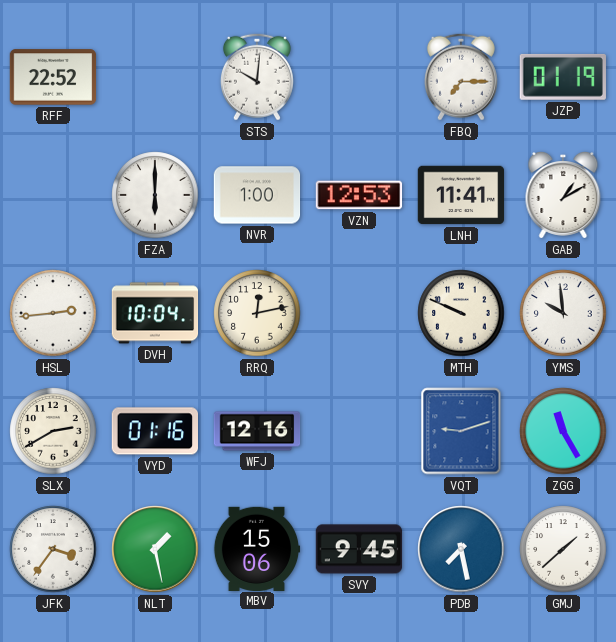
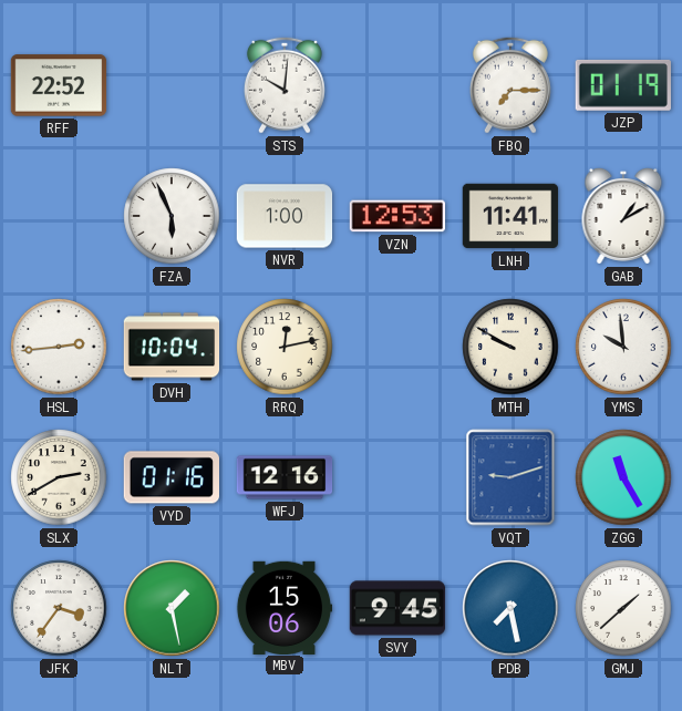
FZA: 6:00 -> 5:56 (172, 216)
MTH: 9:49 -> 9:50 (510, 347)
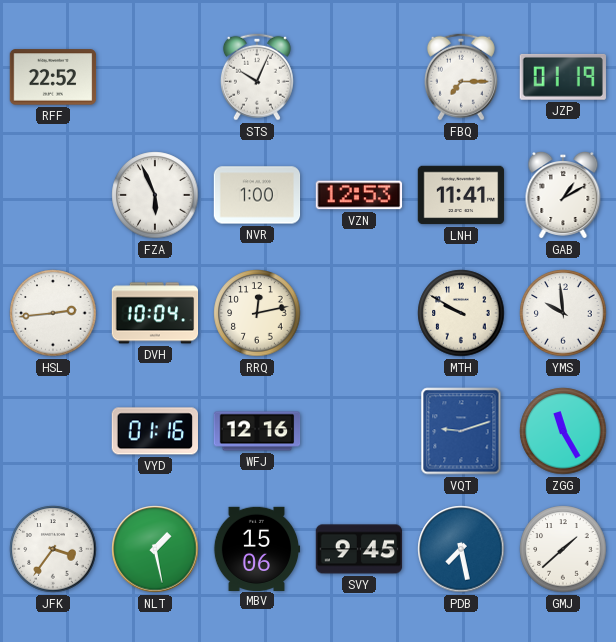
STS: 10:01 -> 10:04 (257, 77)
SLX: 2:40 -> none (59, 477)
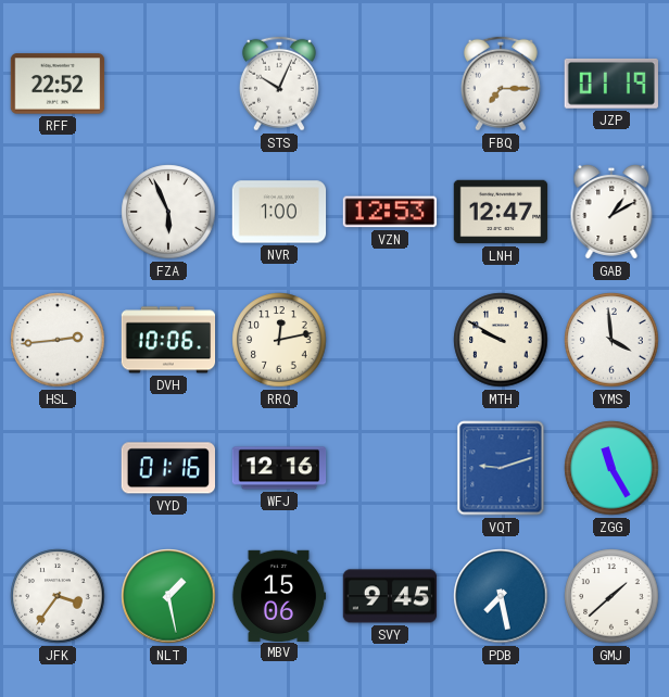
LNH: 11:41 -> 12:47 (501, 212)
DVH: 10:04 -> 10:06 (168, 340)
YMS: 9:59 -> 3:59 (611, 340)
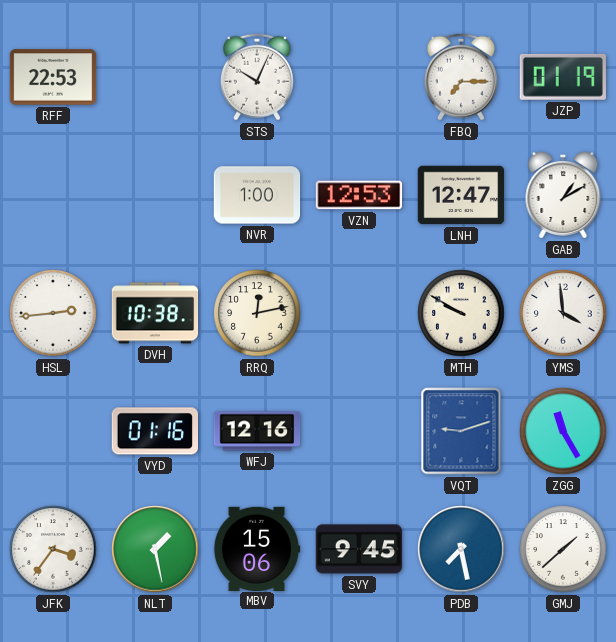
RFF: 22:52 -> 22:53 (53, 77)
FZA: 5:56 -> none (168, 212)
DVH: 10:06 -> 10:38 (155, 313)
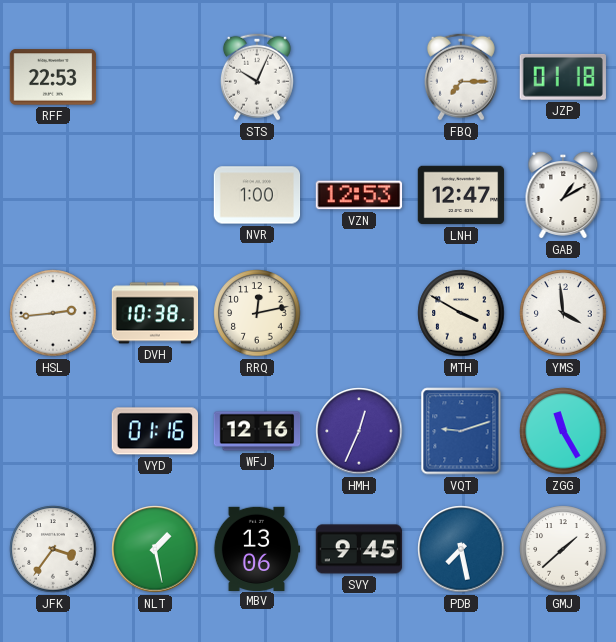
JZP: 01:19 -> 01:18 (563, 77)
MTH: 9:50 -> 3:50 (461, 313)
HMH: none -> 12:34 (359, 431)
MBV: 15:06 -> 13:06 (257, 548)
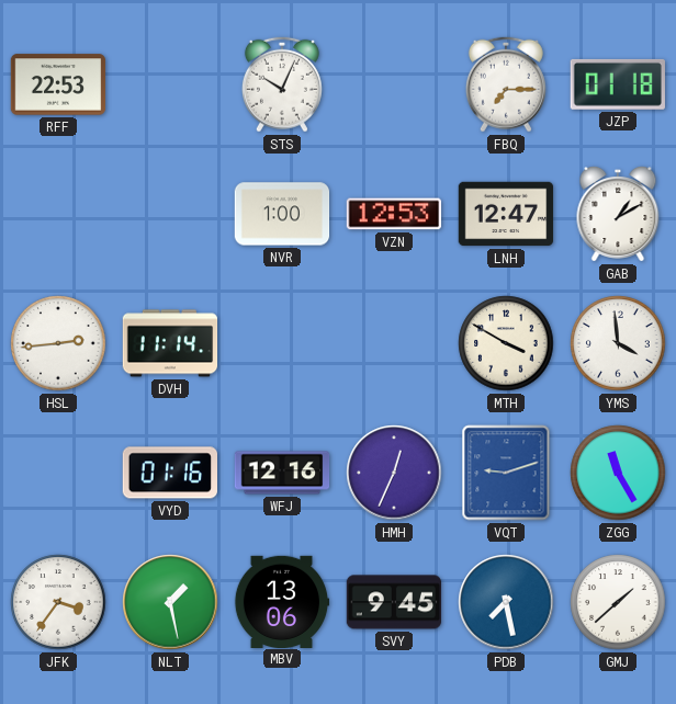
DVH: 10:38 -> 11:14 (170, 343)
RRQ: 12:13 -> none (257, 313)
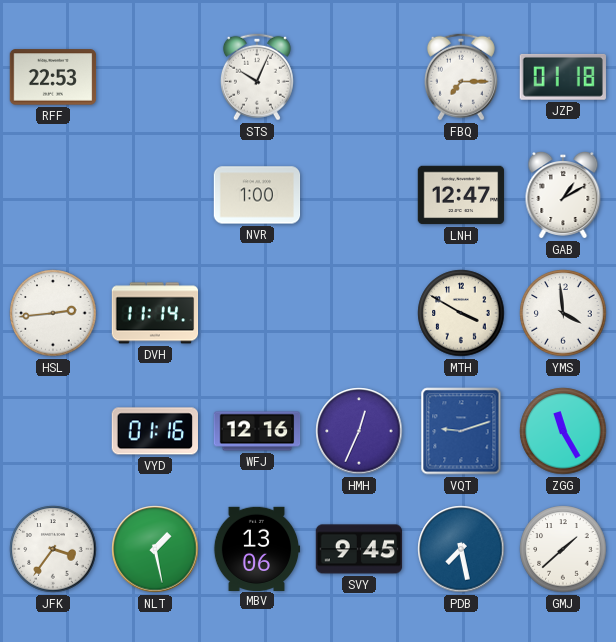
VZN: 12:53 -> none (394, 214)
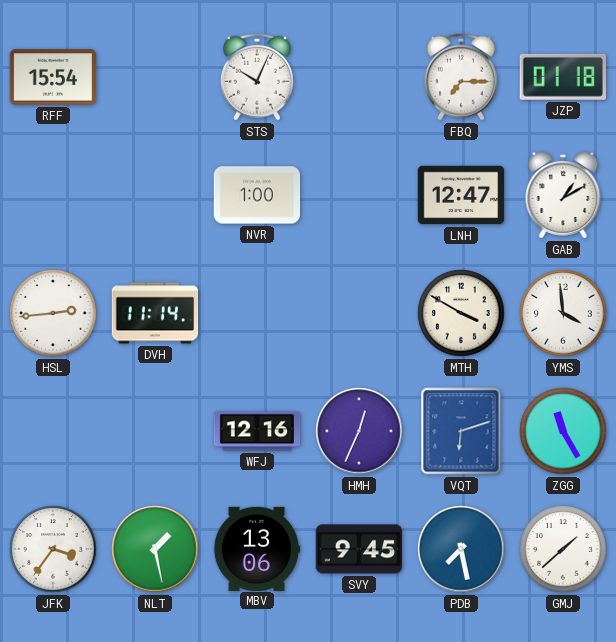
RFF: 22:53 -> 15:54 (53, 77)
VYD: 01:16 -> none (154, 431)
VQT: 9:12 -> 6:12 (461, 431)
